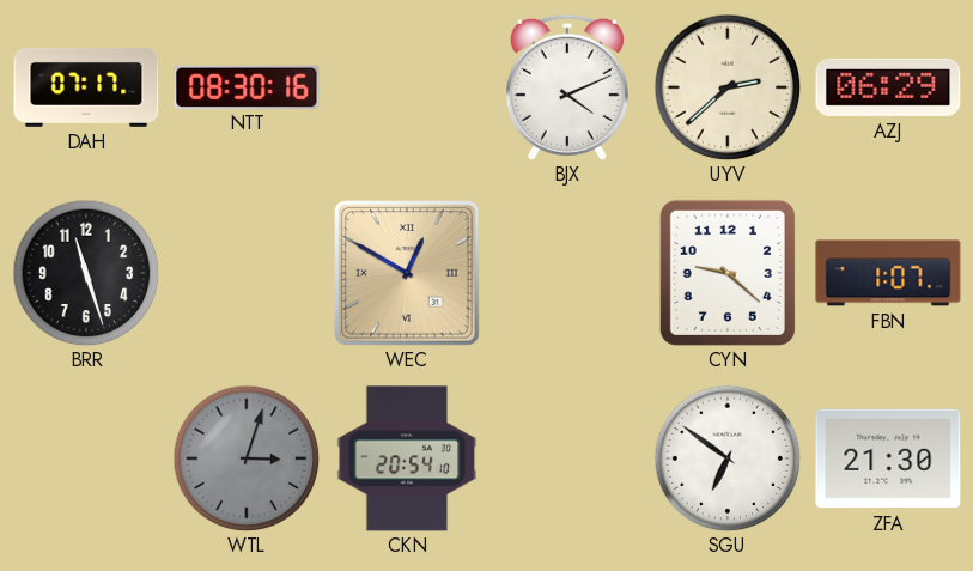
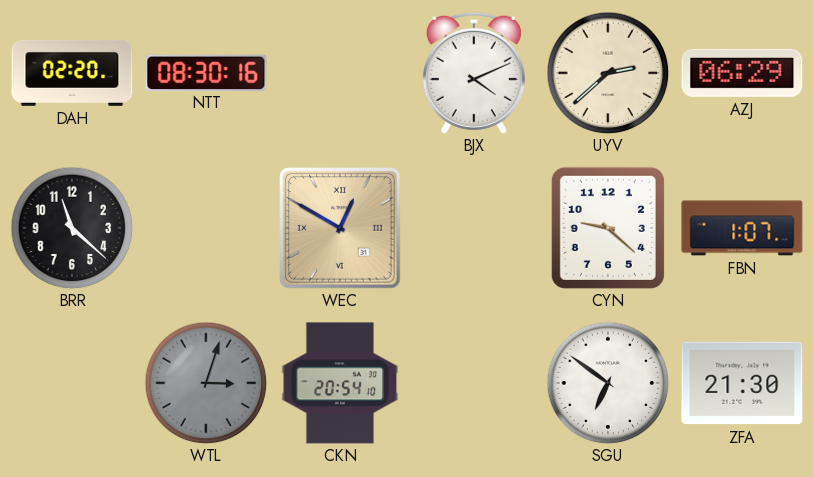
DAH: 07:17 -> 02:20 (72, 73)
BRR: 11:27 -> 11:22 (72, 228)
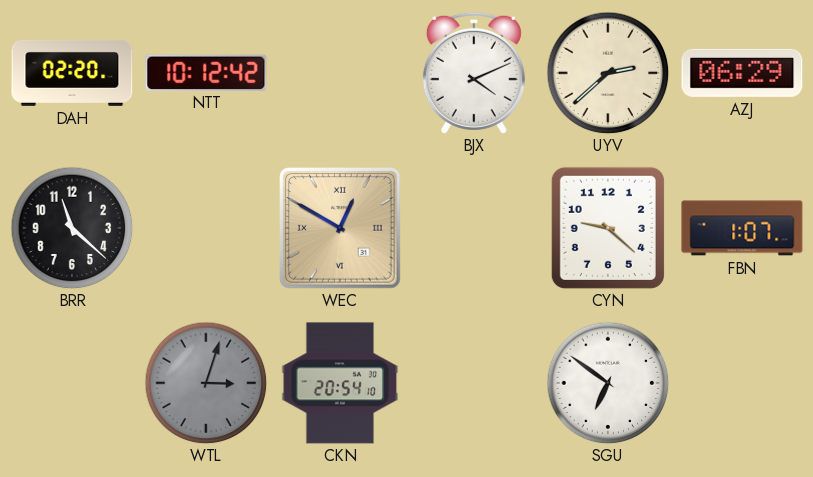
NTT: 08:30 -> 10:12 (206, 72)
ZFA: 21:30 -> none (742, 383)
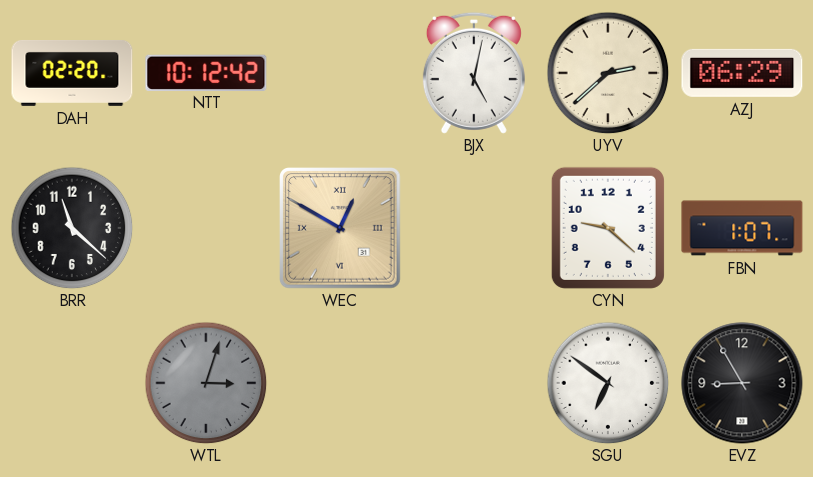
BJX: 4:11 -> 5:02 (474, 73)
CKN: 20:54 -> none (340, 383)
EVZ: none -> 8:55 (742, 383)
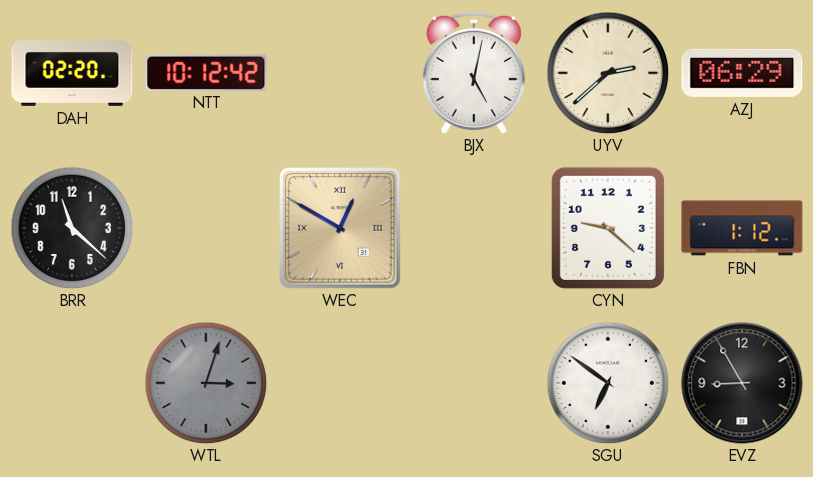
FBN: 1:07 -> 1:12 (742, 228)
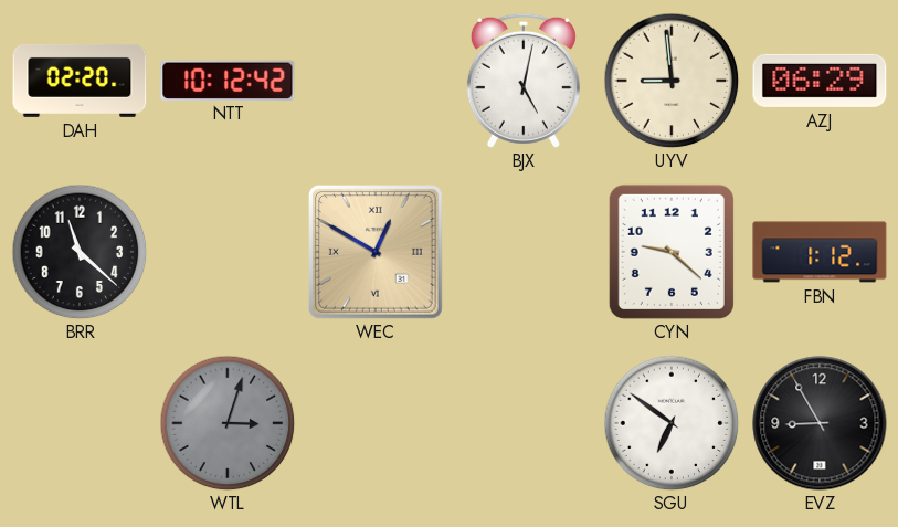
UYV: 2:38 -> 8:59 (672, 81)
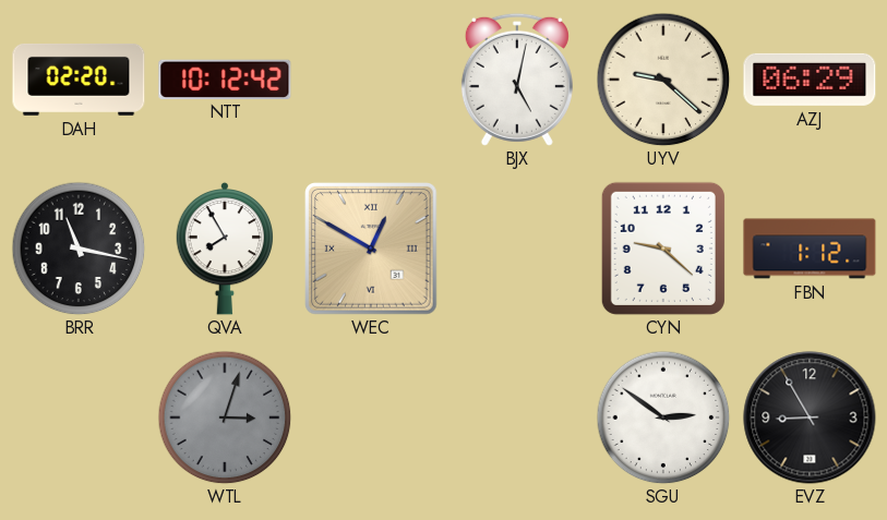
UYV: 8:59 -> 9:22 (663, 80)
BRR: 11:22 -> 11:17 (79, 249)
QVA: none -> 7:55 (225, 249)
SGU: 6:51 -> 2:51 (663, 418)
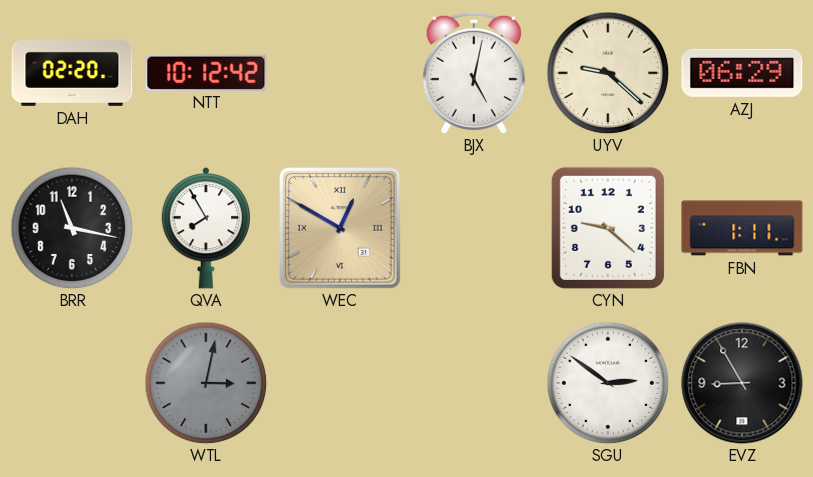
FBN: 1:12 -> 1:11 (742, 228)
WTL: 3:03 -> 3:02 (206, 383)
